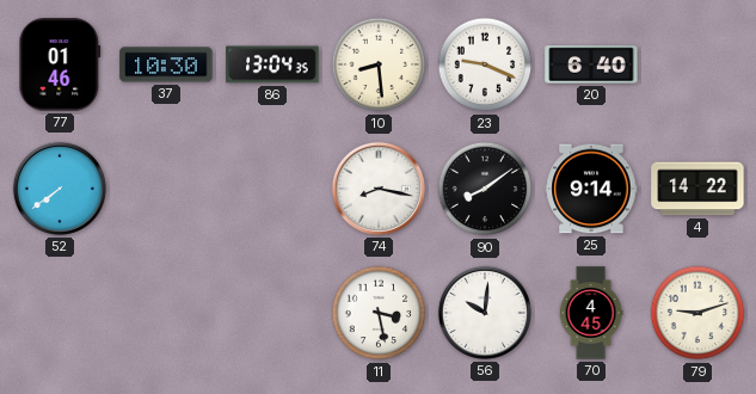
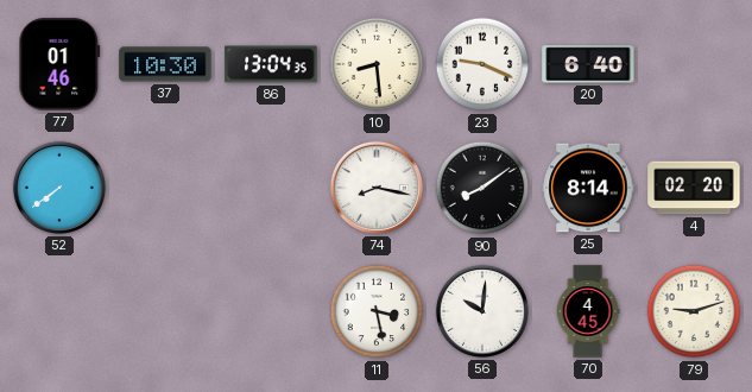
25: 9:14 -> 8:14 (588, 188)
4: 14:22 -> 02:20 (694, 188)
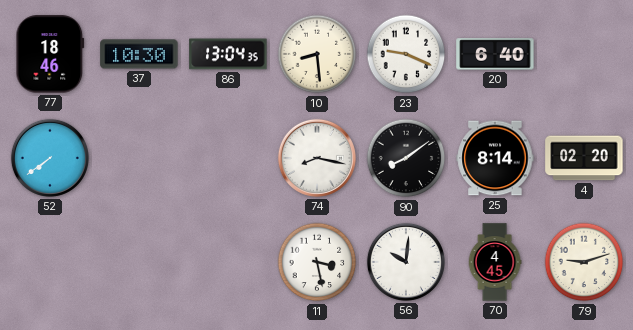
77: 01:46 -> 18:46 (50, 54)
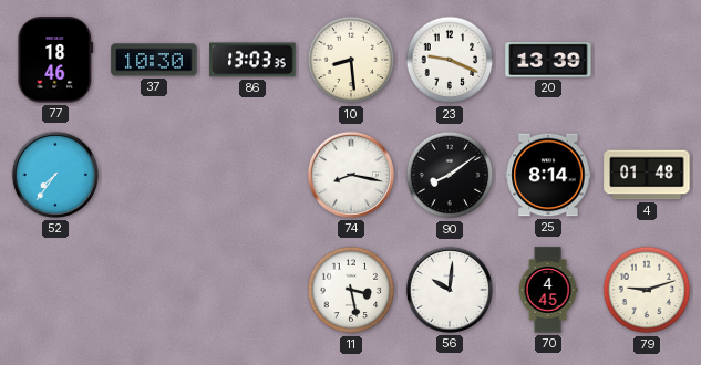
86: 13:04 -> 13:03 (252, 60)
20: 6:40 -> 13:39 (548, 60)
52: 7:39 -> 7:36 (55, 175)
4: 02:20 -> 01:48 (647, 175)
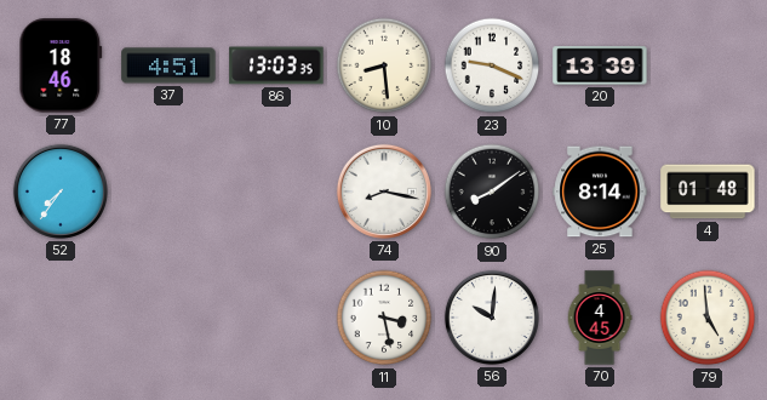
37: 10:30 -> 4:51 (168, 65)
79: 9:12 -> 4:59 (708, 318)
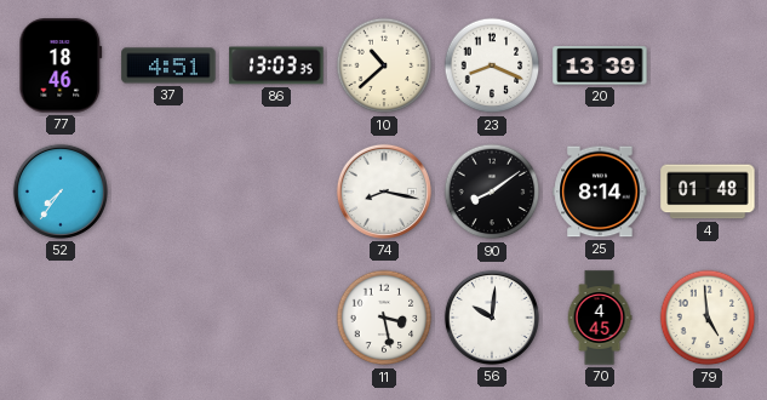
10: 8:29 -> 10:38 (384, 65)
23: 9:19 -> 8:19 (492, 65)
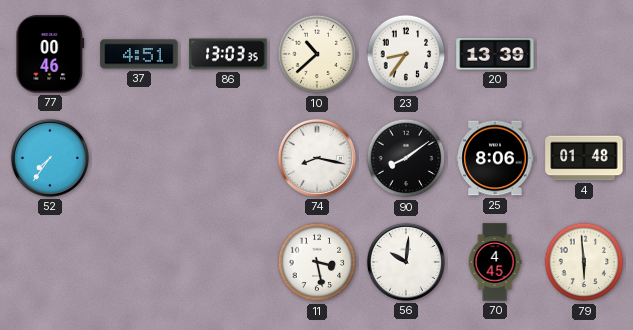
77: 18:46 -> 00:46 (50, 54)
23: 8:19 -> 8:36 (406, 54)
25: 8:14 -> 8:06 (495, 158)
79: 4:59 -> 5:59 (584, 262)
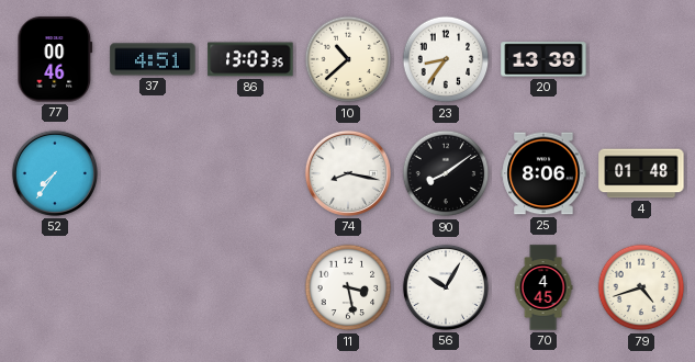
56: 10:01 -> 10:05 (446, 287)
79: 5:59 -> 4:42 (641, 287)
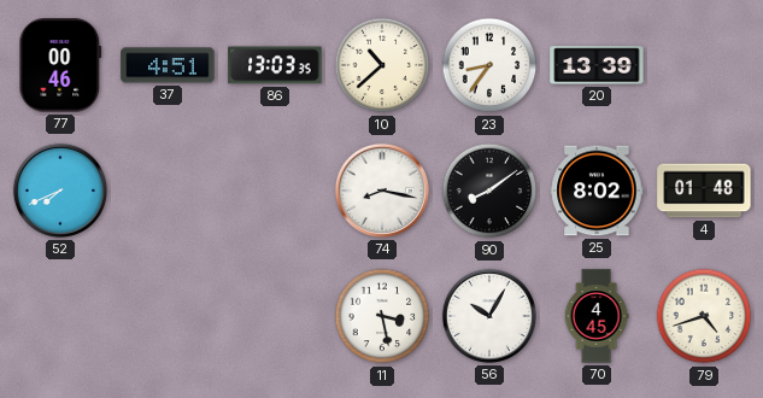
52: 7:36 -> 7:41 (60, 191)
25: 8:06 -> 8:02 (597, 191)
